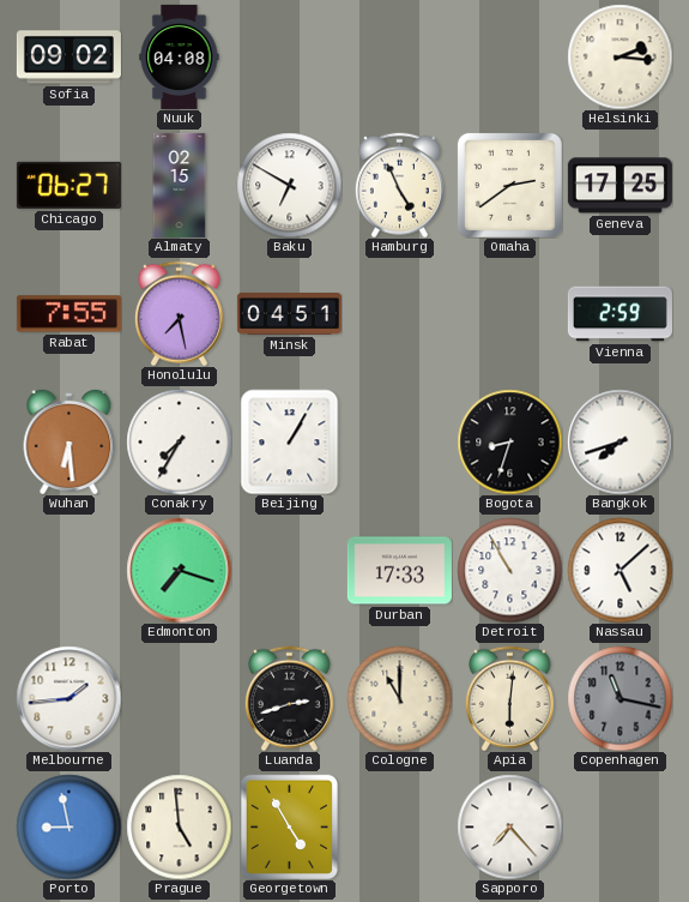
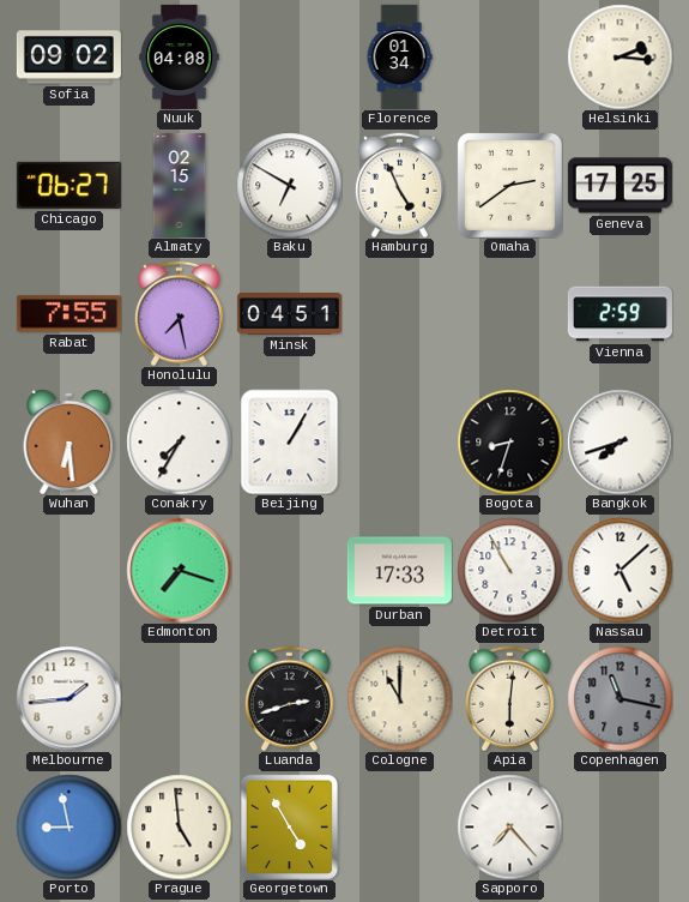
Florence: none -> 01:34 (399, 56)
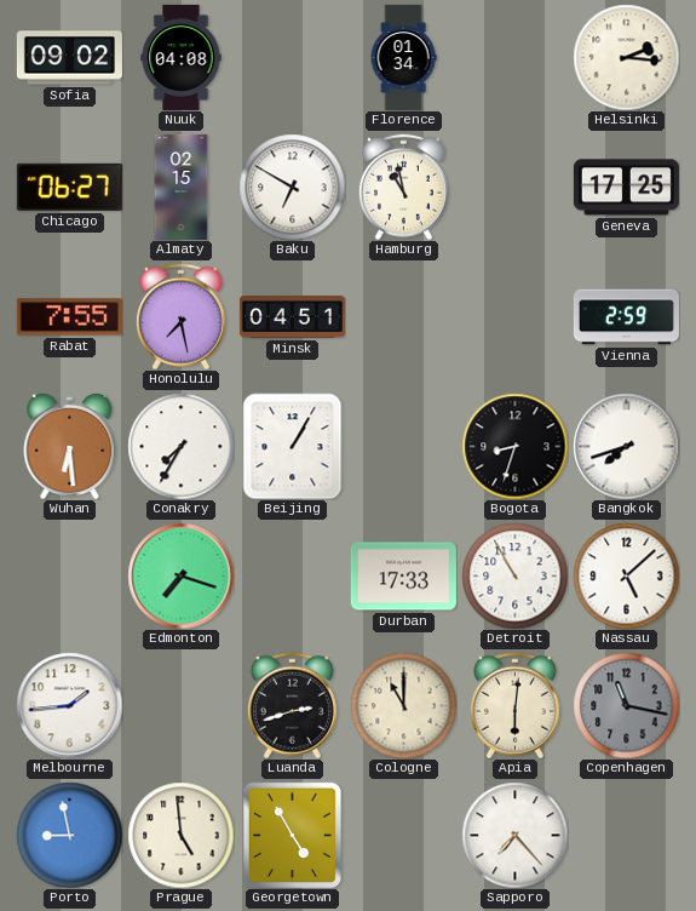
Hamburg: 4:56 -> 10:58 (403, 187)
Omaha: 2:39 -> none (509, 185)
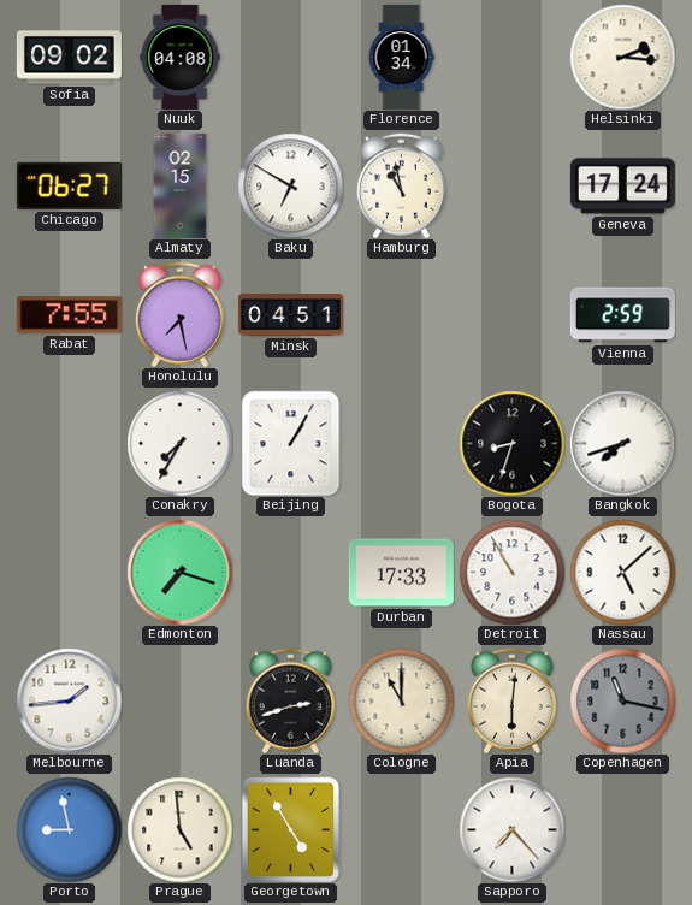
Geneva: 17:25 -> 17:24 (622, 187)
Wuhan: 6:29 -> none (70, 446)
